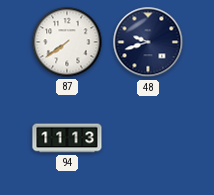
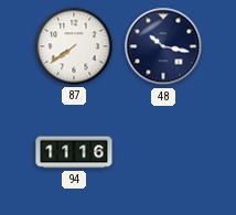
48: 9:42 -> 10:17 (163, 46)
94: 11:13 -> 11:16 (74, 152)
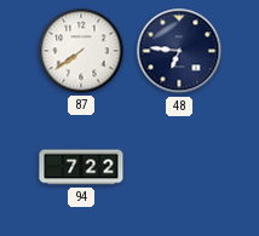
48: 10:17 -> 6:46 (179, 51)
94: 11:16 -> 7:22 (81, 167)
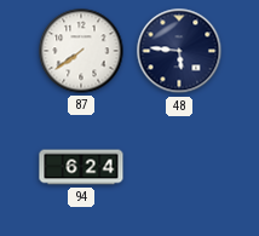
48: 6:46 -> 5:46 (179, 51)
94: 7:22 -> 6:24 (81, 167)
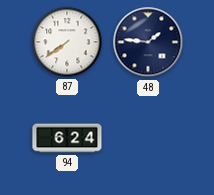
48: 5:46 -> 1:46 (148, 42)
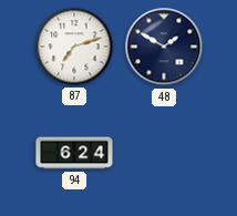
87: 7:39 -> 7:12 (74, 47)
48: 1:46 -> 1:50 (164, 47)
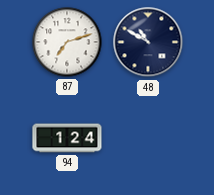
48: 1:50 -> 10:50 (148, 42)
94: 6:24 -> 1:24 (67, 138)
